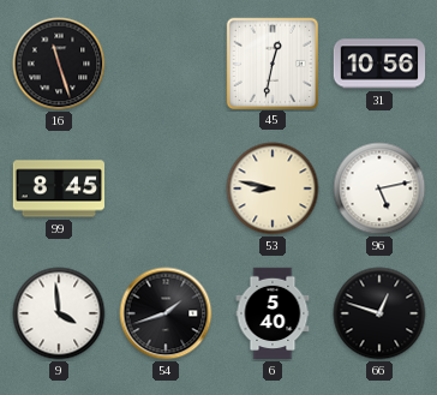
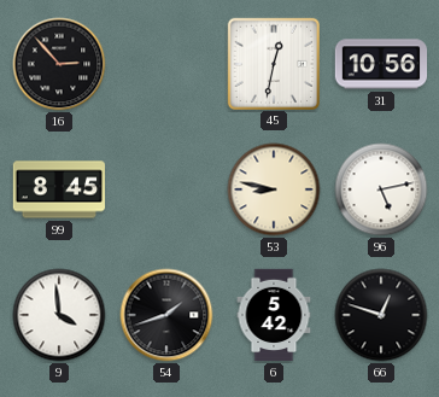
16: 11:27 -> 2:53 (59, 64)
6: 5:40 -> 5:42 (274, 315)
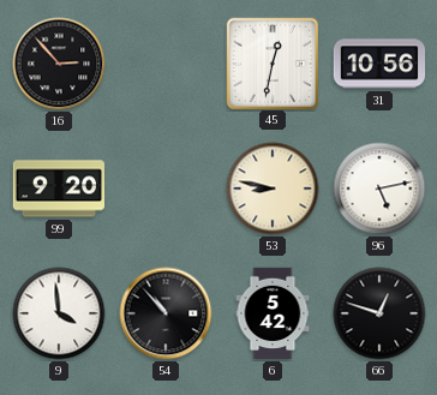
99: 8:45 -> 9:20 (59, 188)
54: 1:42 -> 10:53 (166, 313)
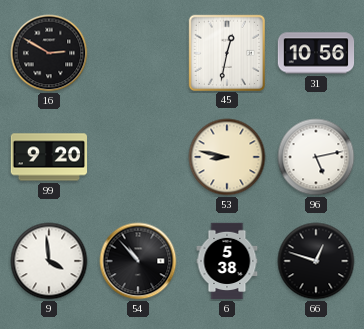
16: 2:53 -> 2:50 (49, 53)
6: 5:42 -> 5:38 (227, 261)
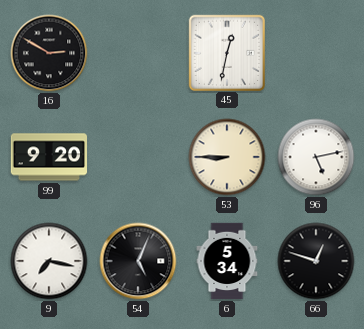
31: 10:56 -> none (316, 53)
53: 8:47 -> 8:45 (227, 157)
9: 3:59 -> 7:17 (49, 261)
54: 10:53 -> 5:04 (138, 261)
6: 5:38 -> 5:34 (227, 261)
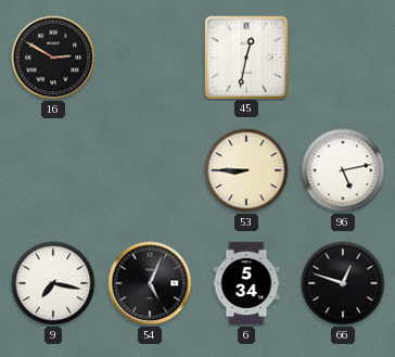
99: 9:20 -> none (49, 157)
